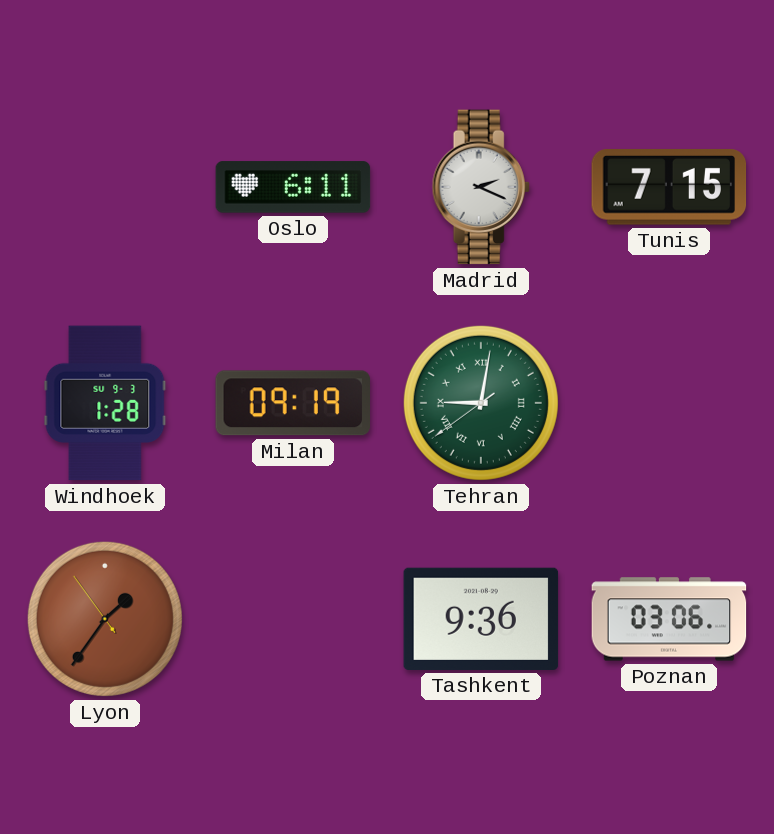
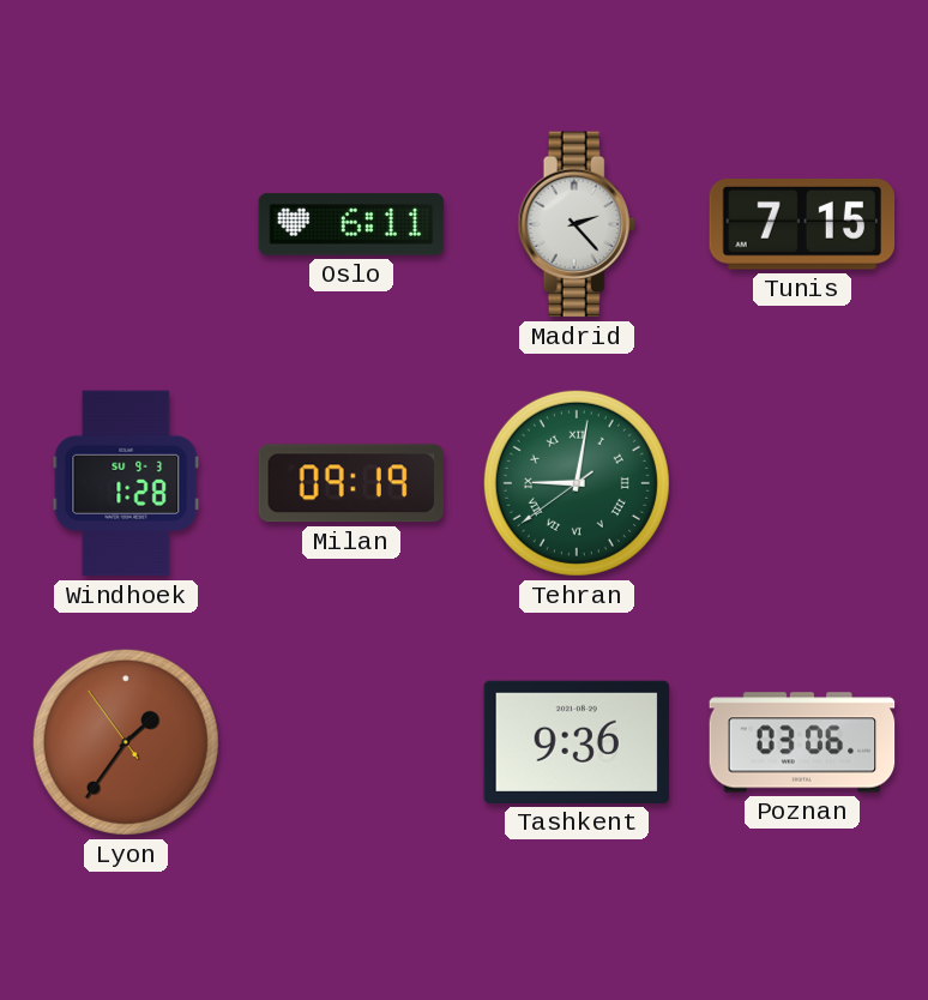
Madrid: 2:19 -> 2:23 (577, 224)
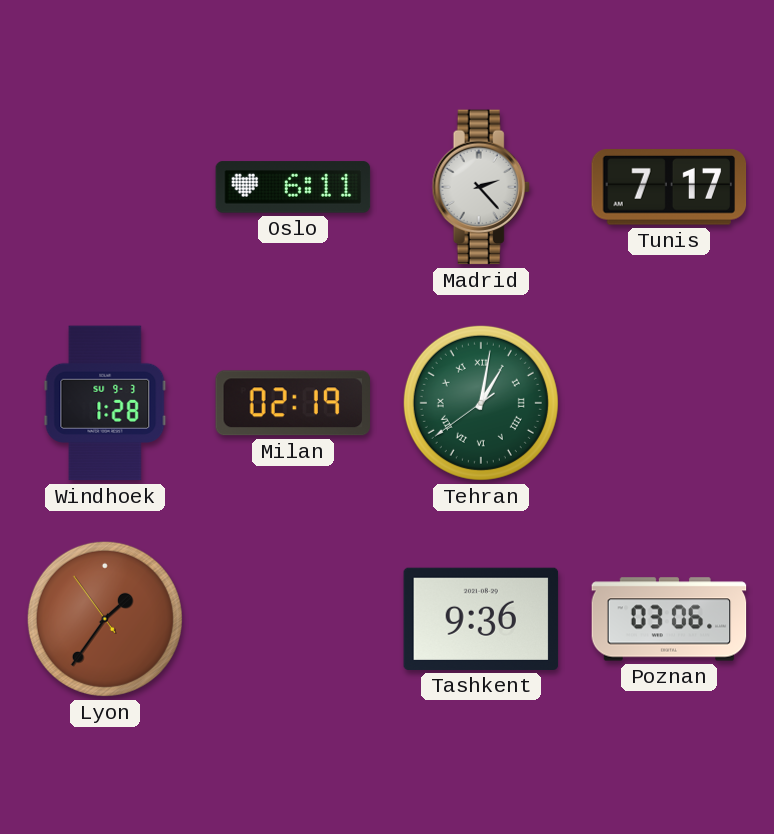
Tunis: 7:15 -> 7:17 (669, 188)
Milan: 09:19 -> 02:19 (292, 403)
Tehran: 9:01 -> 1:01 (481, 403)
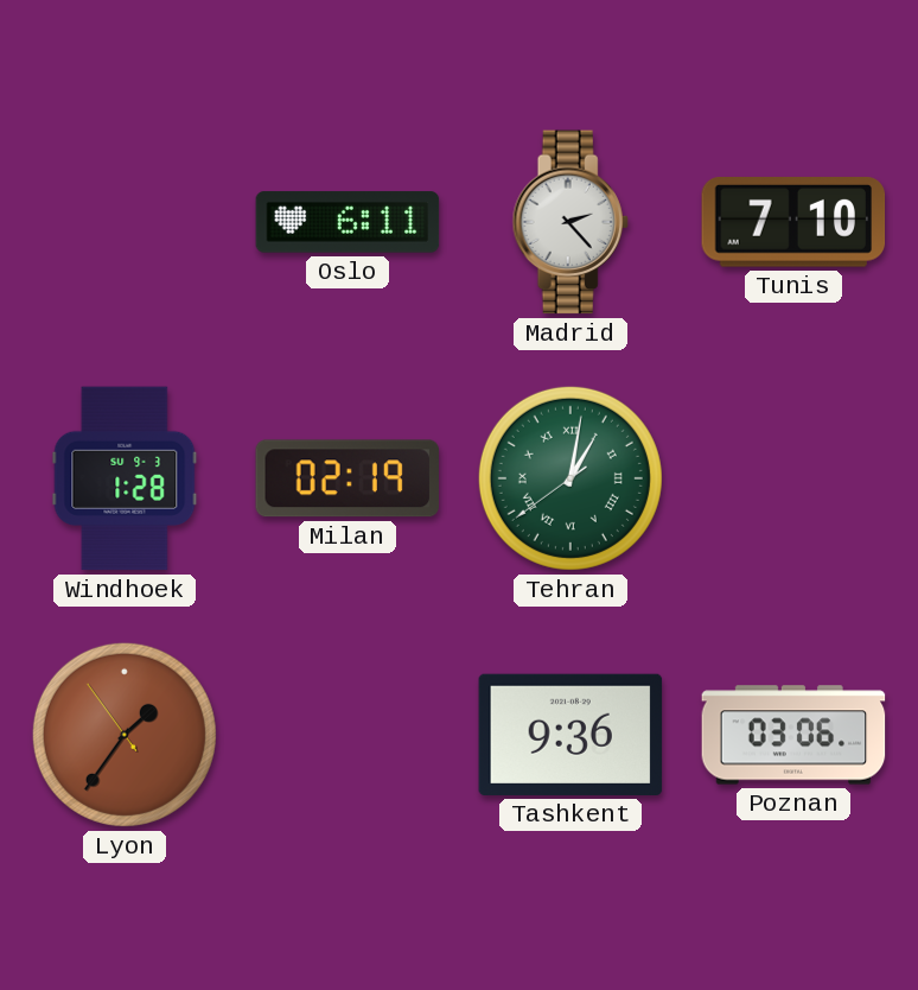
Tunis: 7:17 -> 7:10 (793, 223)
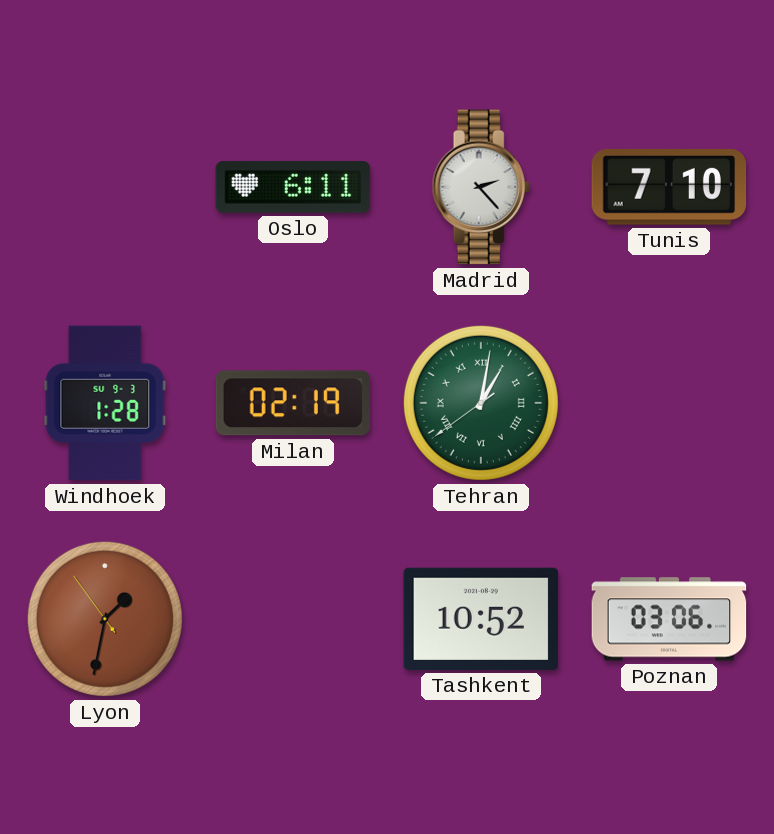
Lyon: 1:35 -> 1:31 (105, 619)
Tashkent: 9:36 -> 10:52 (481, 619)
